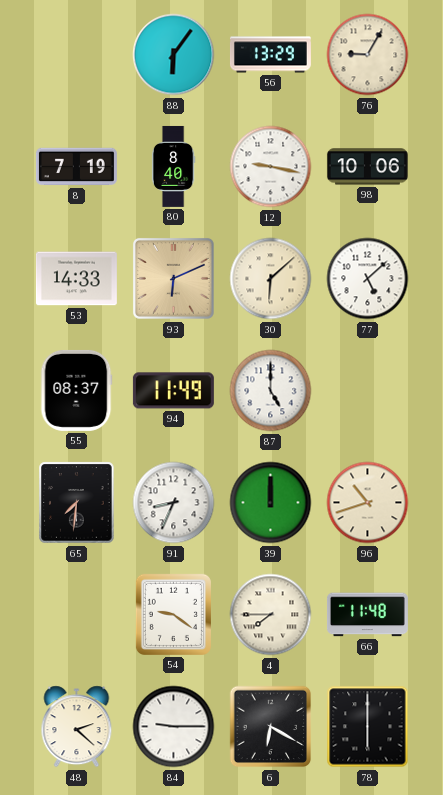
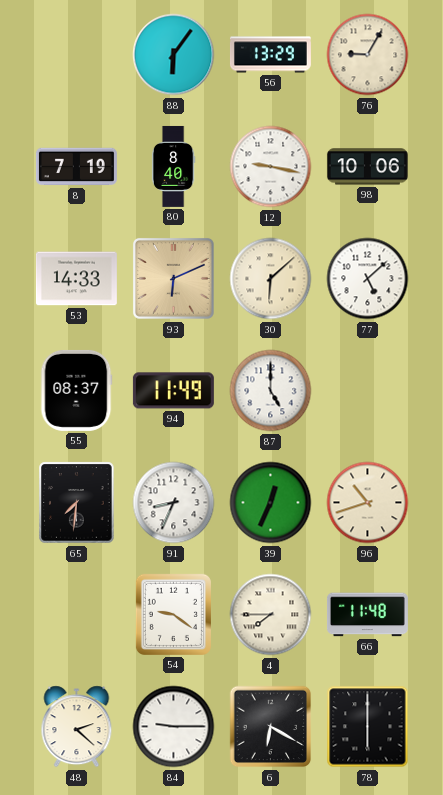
39: 12:00 -> 12:34 (271, 503)
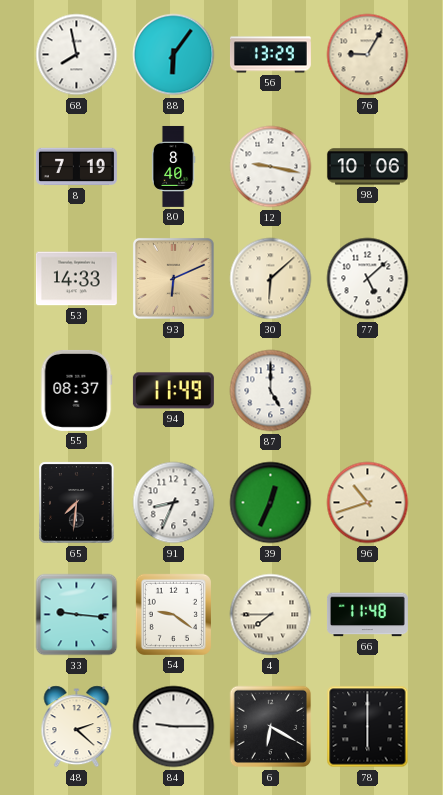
68: none -> 7:58 (77, 55)
33: none -> 9:16 (77, 615)
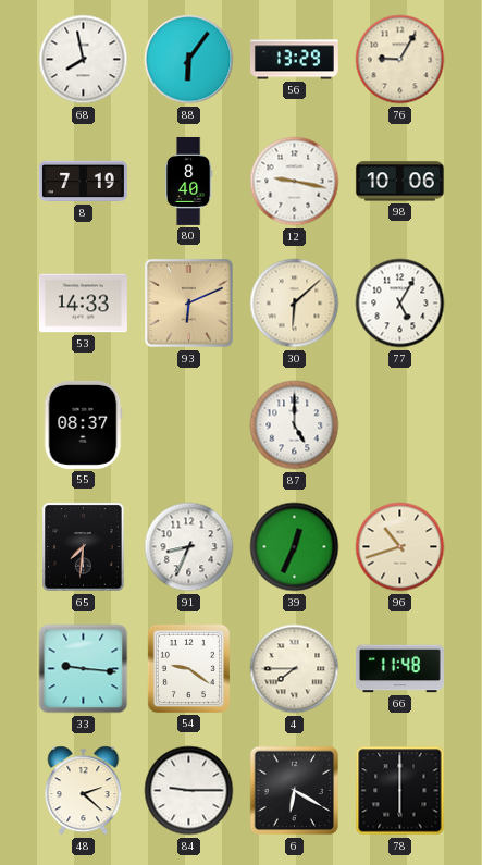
77: 5:08 -> 5:05 (400, 304)
94: 11:49 -> none (173, 391)
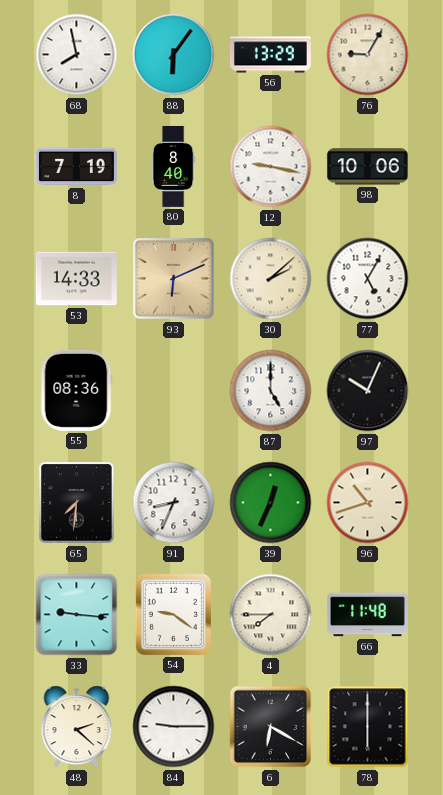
30: 6:08 -> 2:08 (271, 279)
55: 08:37 -> 08:36 (76, 390)
97: none -> 10:04 (368, 391)
